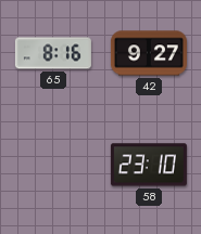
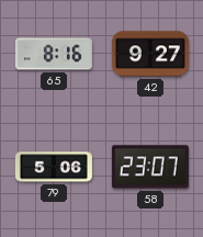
79: none -> 5:06 (54, 167)
58: 23:10 -> 23:07 (150, 167)
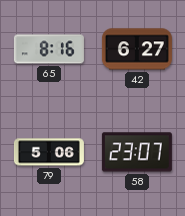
42: 9:27 -> 6:27 (137, 49)
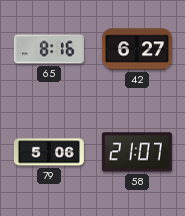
58: 23:07 -> 21:07 (137, 152)
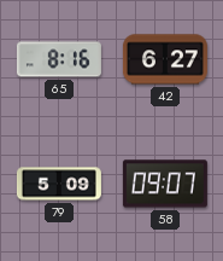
79: 5:06 -> 5:09 (59, 184)
58: 21:07 -> 09:07 (165, 184)
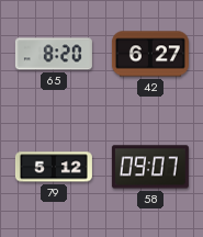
65: 8:16 -> 8:20 (54, 54)
79: 5:09 -> 5:12 (54, 167)
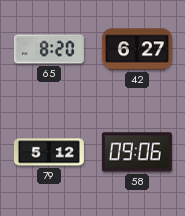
58: 09:07 -> 09:06 (137, 152)
